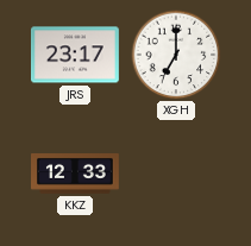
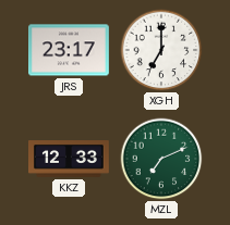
MZL: none -> 7:11 (161, 159)
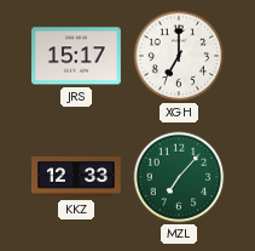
JRS: 23:17 -> 15:17 (77, 56)
MZL: 7:11 -> 7:07 (179, 177)
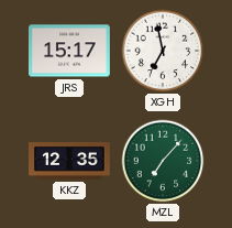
XGH: 7:00 -> 6:58 (163, 51)
KKZ: 12:33 -> 12:35 (70, 162)
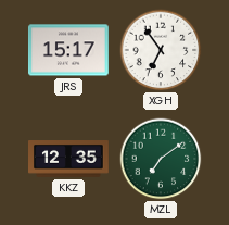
XGH: 6:58 -> 6:54 (161, 50)
MZL: 7:07 -> 7:09 (161, 159)
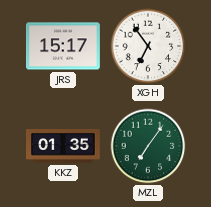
KKZ: 12:35 -> 01:35 (64, 147)
MZL: 7:09 -> 7:06 (148, 146)
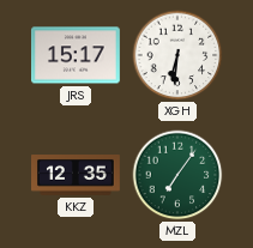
XGH: 6:54 -> 6:31 (177, 55)
KKZ: 01:35 -> 12:35 (77, 176)
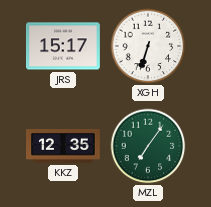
XGH: 6:31 -> 6:33 (148, 46)
